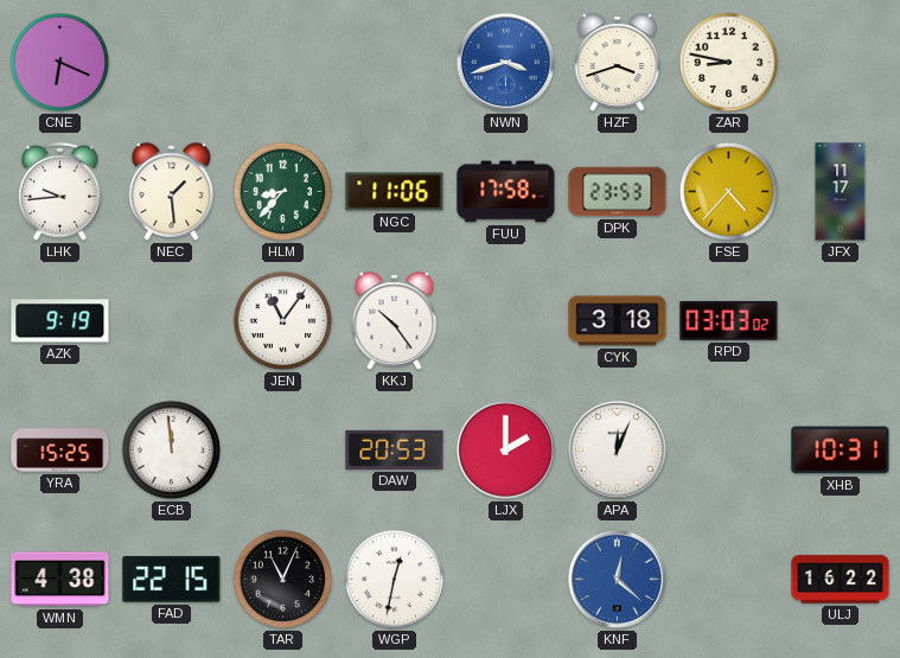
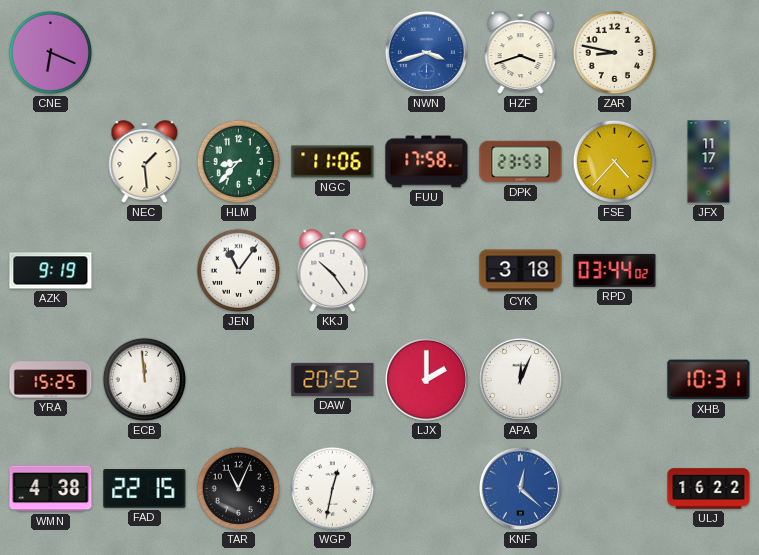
LHK: 9:44 -> none (60, 192)
RPD: 03:03 -> 03:44 (615, 270)
DAW: 20:53 -> 20:52 (333, 379)
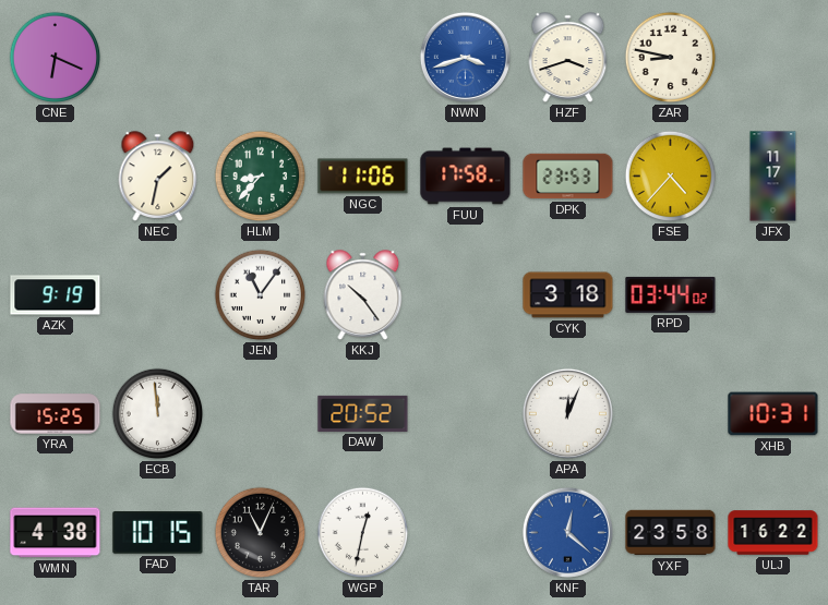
NEC: 1:29 -> 1:32 (158, 177)
LJX: 2:00 -> none (426, 379)
FAD: 22:15 -> 10:15 (158, 533)
YXF: none -> 23:58 (671, 533)
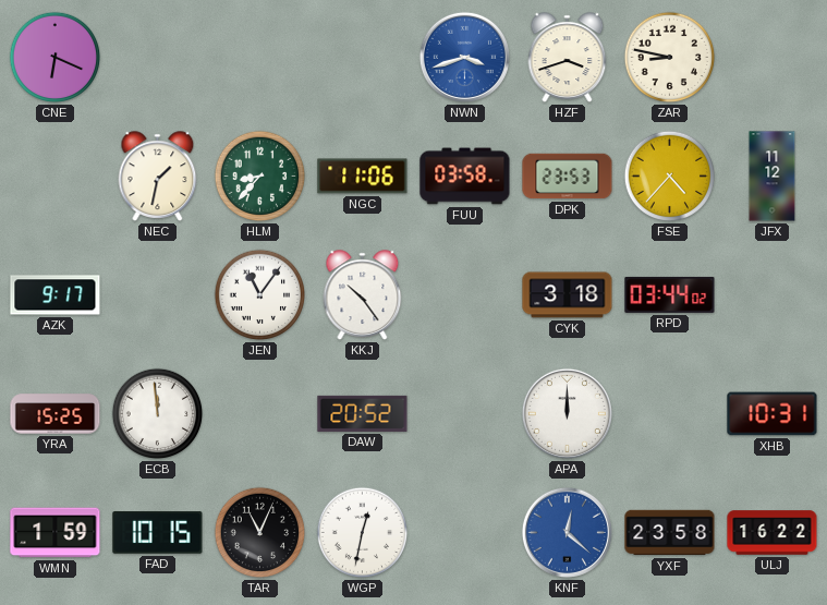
FUU: 17:58 -> 03:58 (465, 177)
JFX: 11:17 -> 11:12 (773, 177)
AZK: 9:19 -> 9:17 (56, 295)
APA: 12:04 -> 12:00 (567, 413)
WMN: 4:38 -> 1:59 (56, 533)
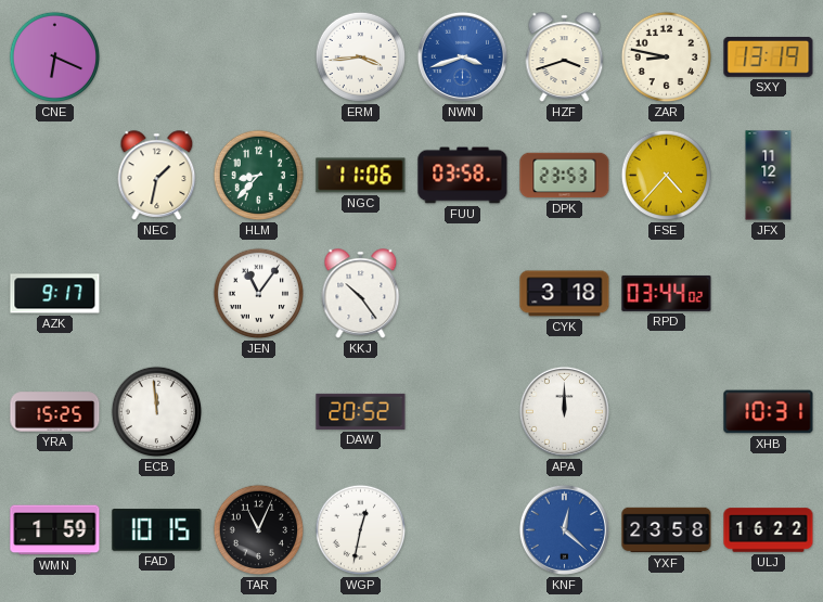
ERM: none -> 3:44 (361, 57)
SXY: none -> 13:19 (769, 56)
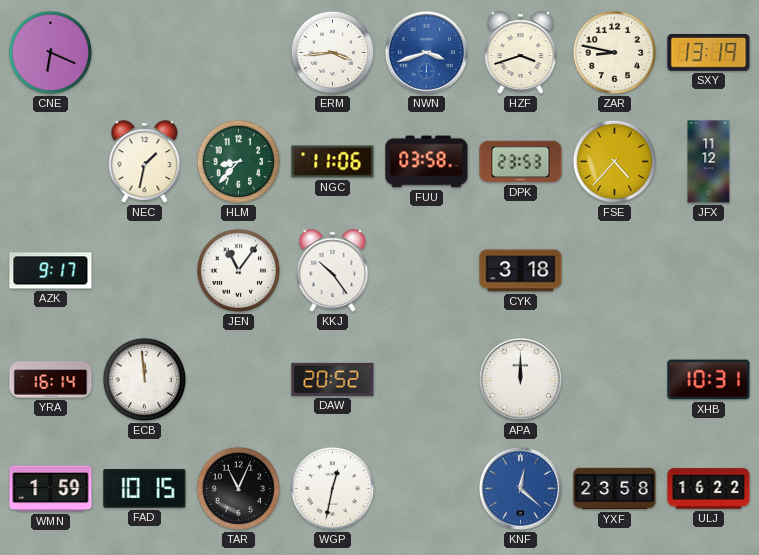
RPD: 03:44 -> none (667, 293)
YRA: 15:25 -> 16:14 (51, 380)
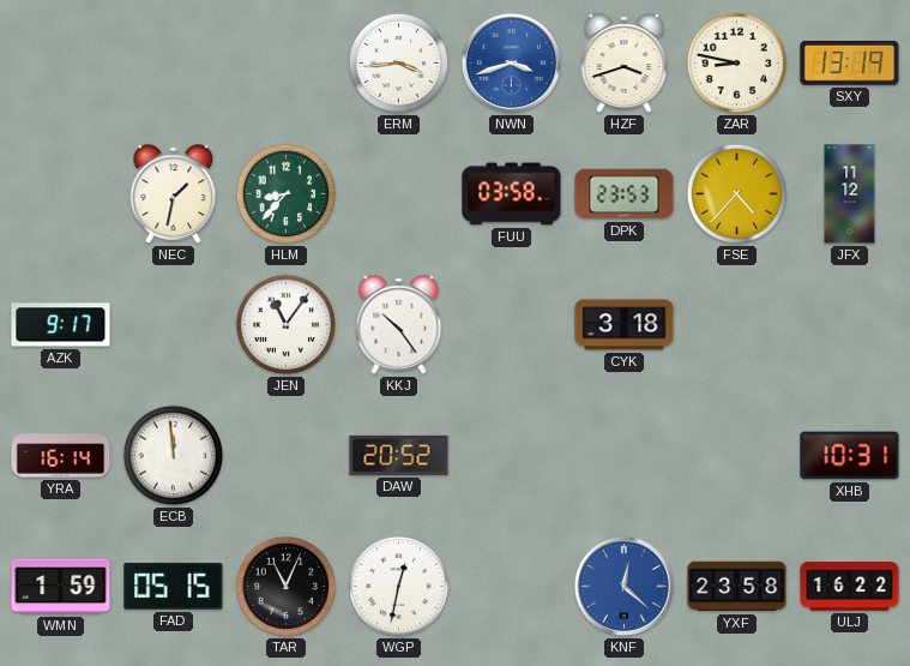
CNE: 6:19 -> none (51, 53)
NGC: 11:06 -> none (333, 162)
APA: 12:00 -> none (520, 379)
FAD: 10:15 -> 05:15 (174, 587)
